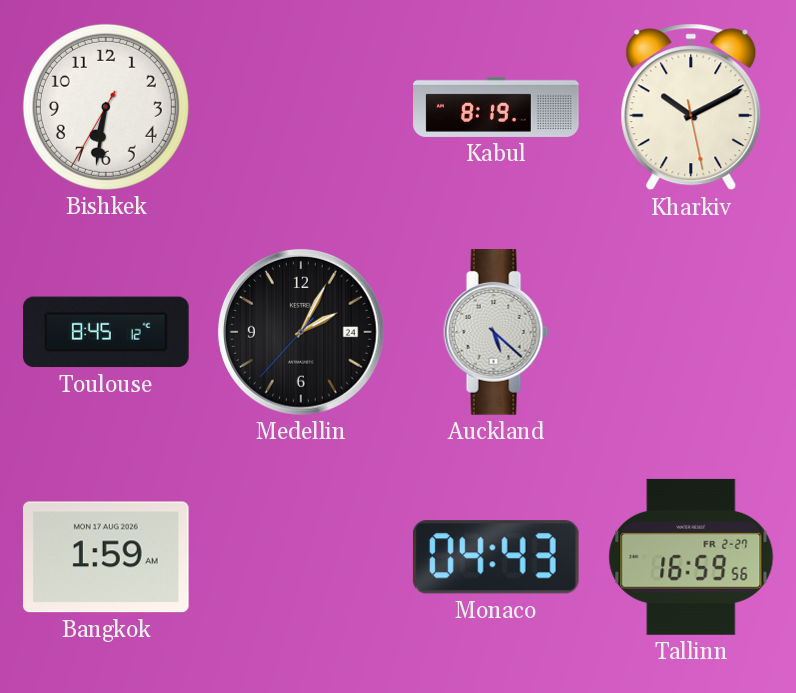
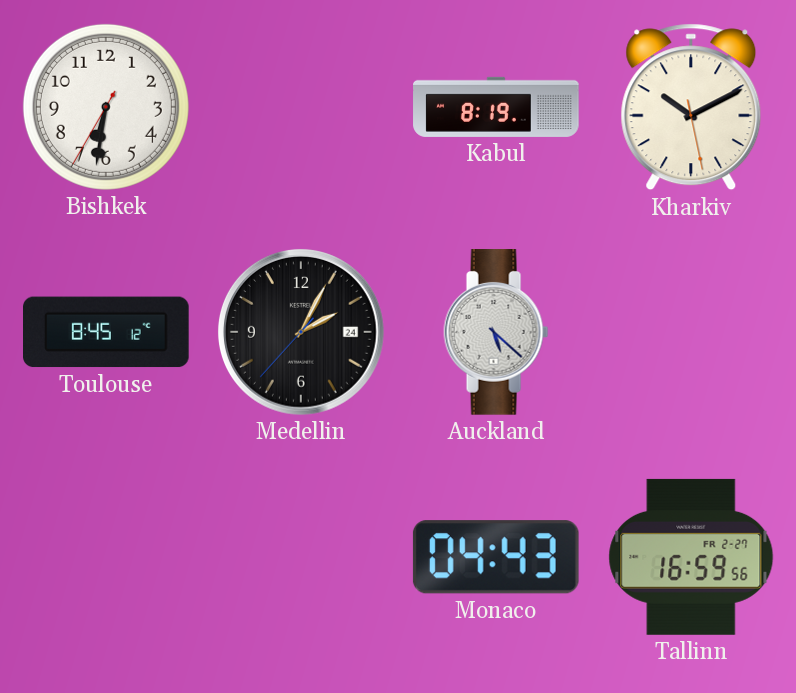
Bangkok: 1:59 -> none (106, 557)
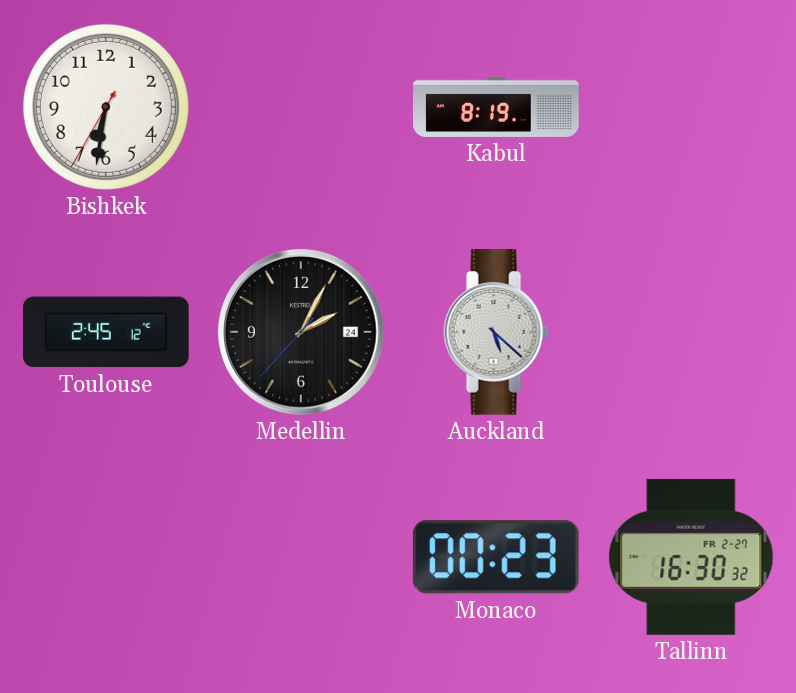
Kharkiv: 10:10 -> none (691, 107)
Toulouse: 8:45 -> 2:45 (107, 332)
Monaco: 04:43 -> 00:23 (496, 557)
Tallinn: 16:59 -> 16:30 (691, 557)
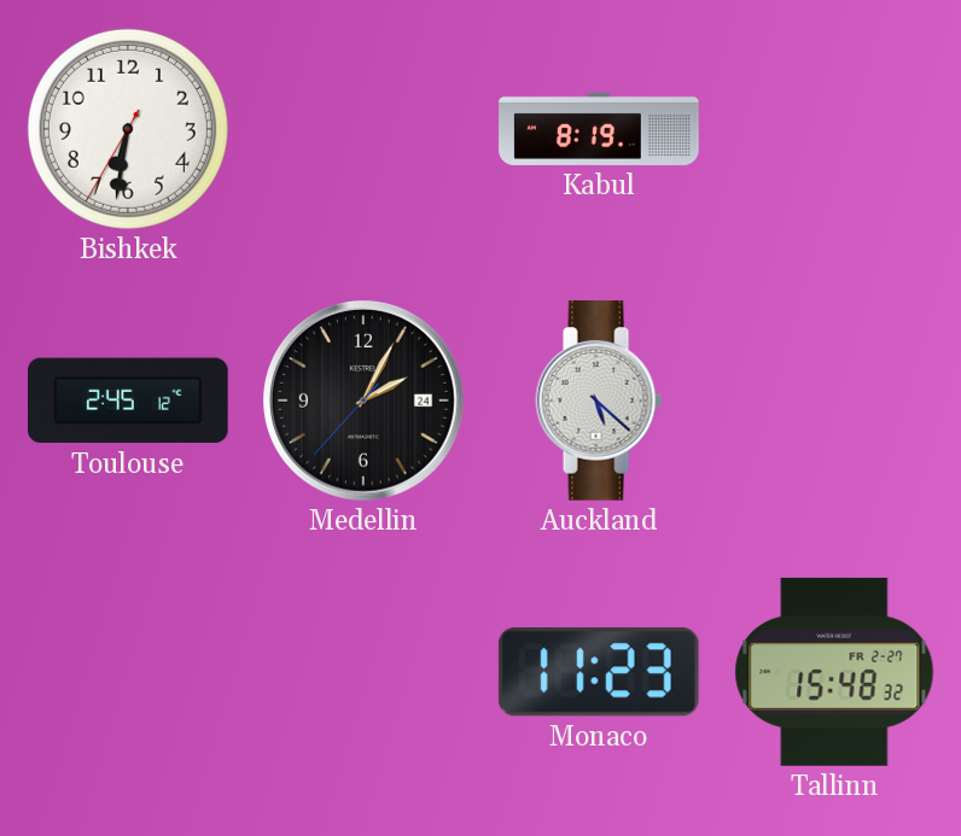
Monaco: 00:23 -> 11:23 (599, 672)
Tallinn: 16:30 -> 15:48 (834, 672)
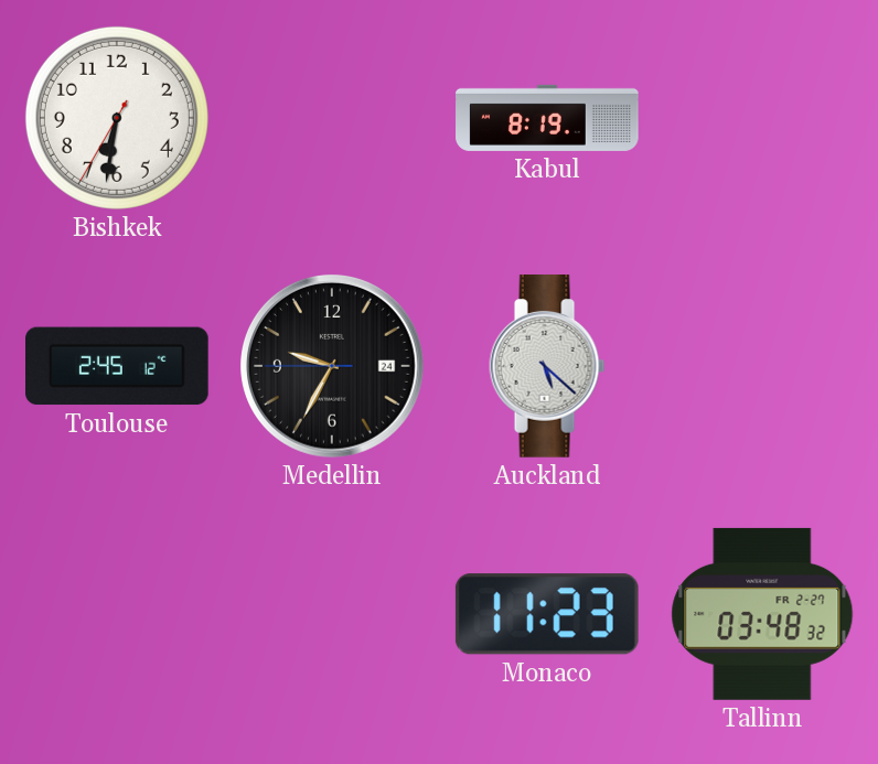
Medellin: 2:04 -> 9:34 (332, 366)
Tallinn: 15:48 -> 03:48 (762, 614)
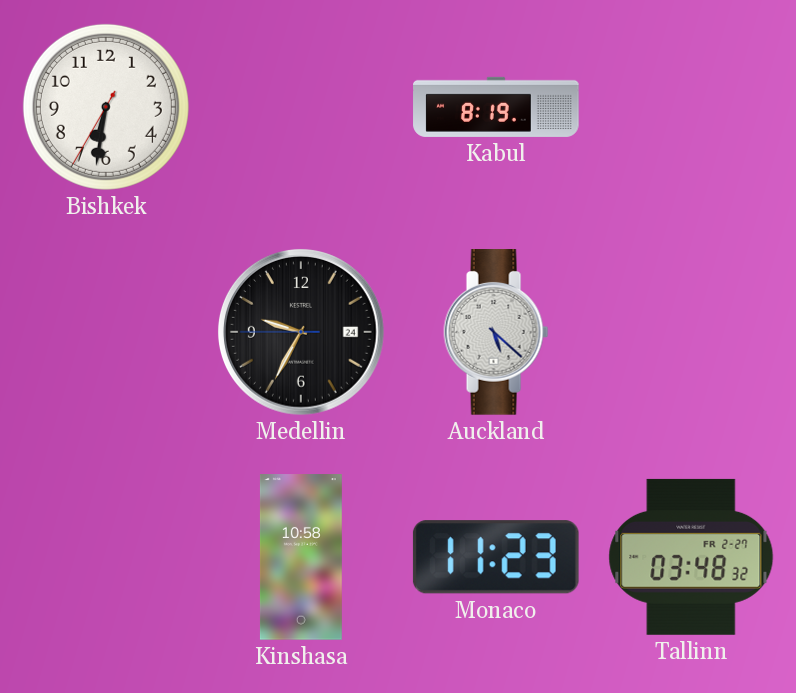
Toulouse: 2:45 -> none (118, 366)
Kinshasa: none -> 10:58 (301, 557)
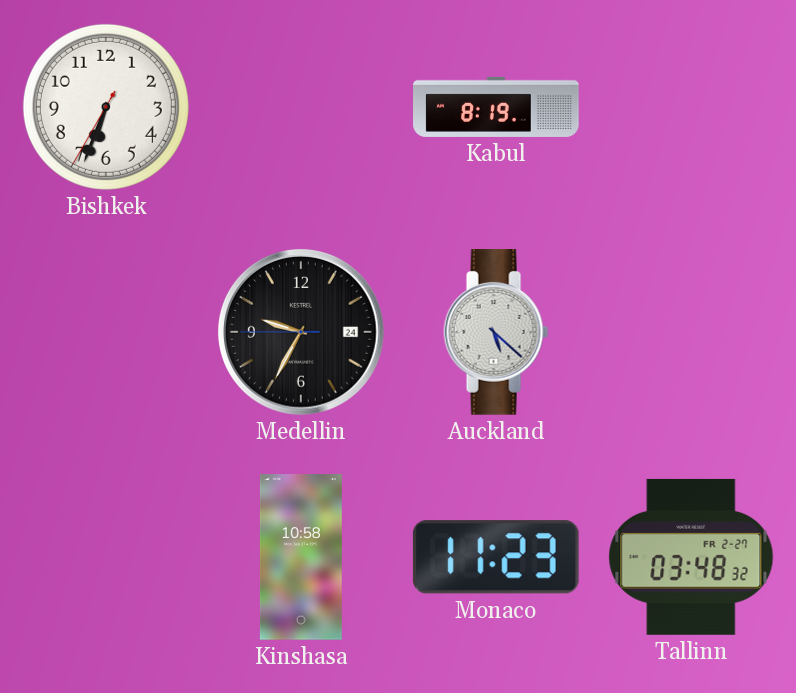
Bishkek: 6:31 -> 6:33 (106, 107)
